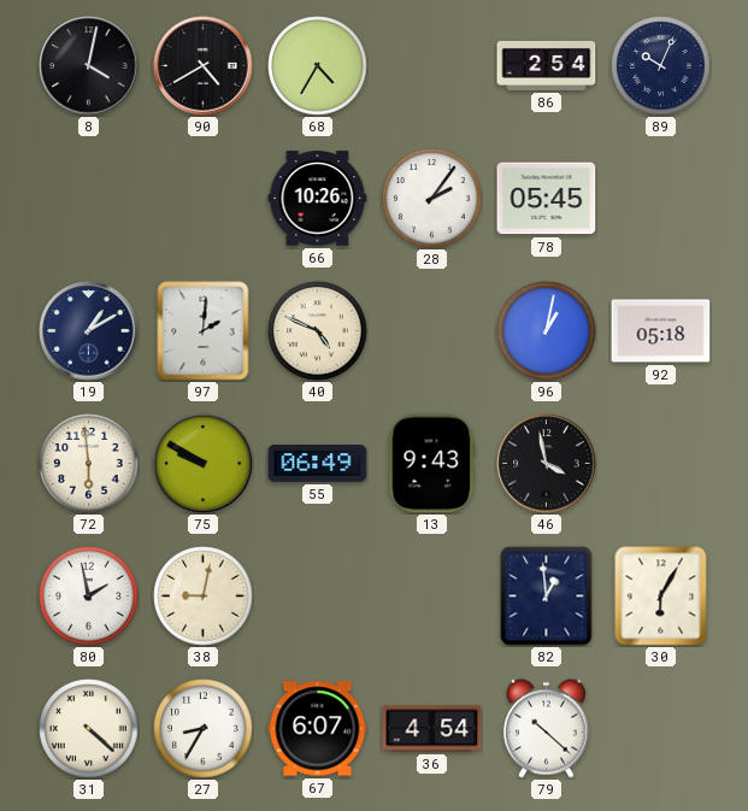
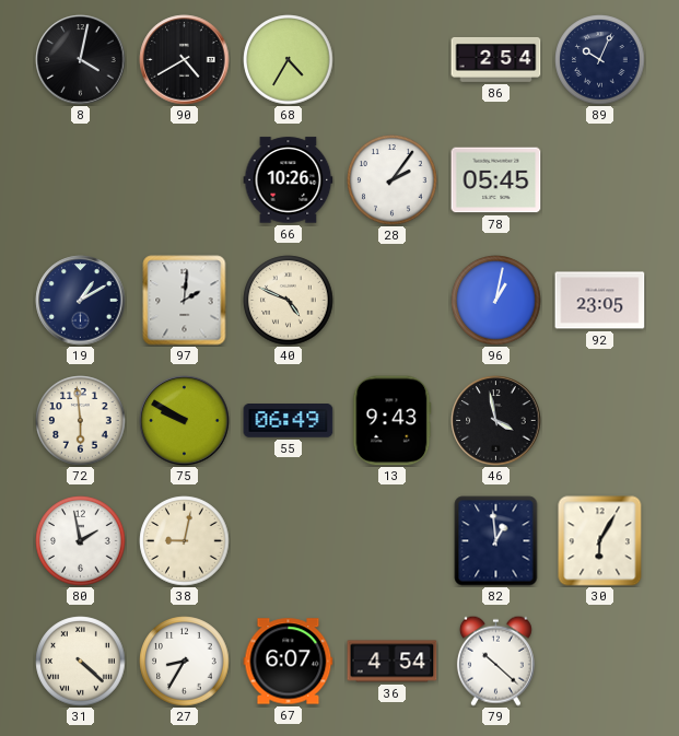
92: 05:18 -> 23:05 (600, 301)
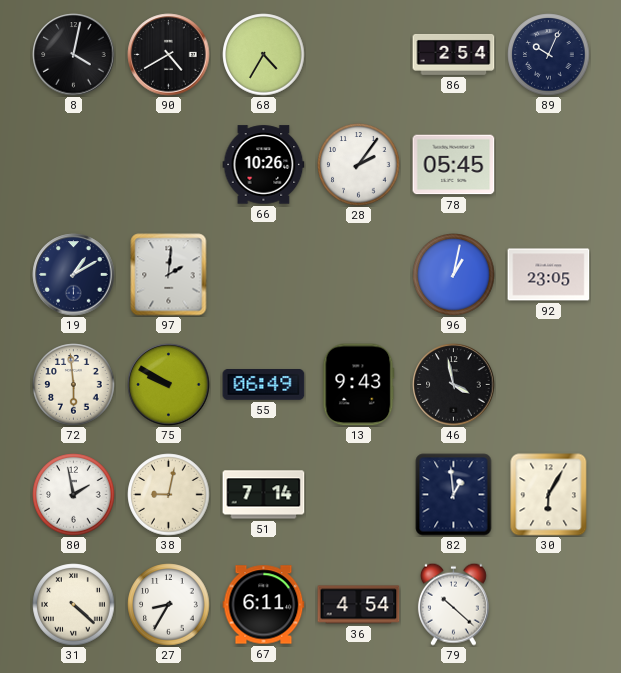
40: 4:49 -> none (289, 301)
51: none -> 7:14 (264, 495)
67: 6:07 -> 6:11 (264, 605)
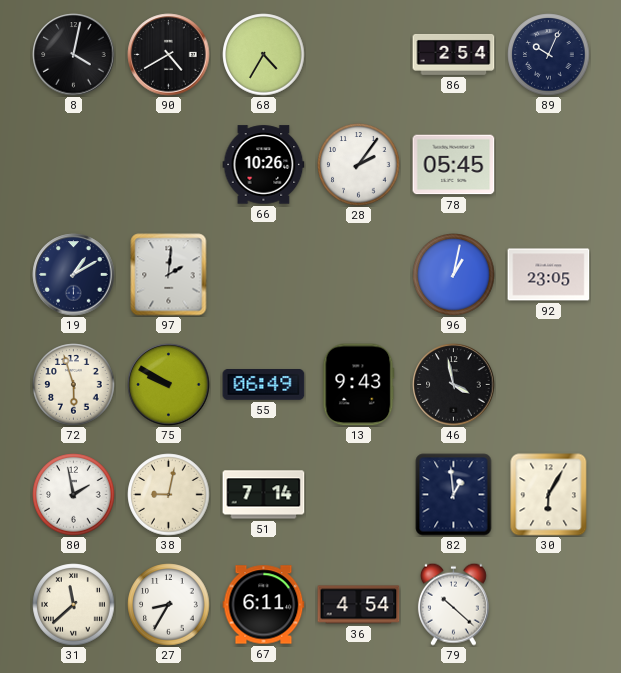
72: 5:59 -> 5:57 (74, 385)
31: 4:22 -> 11:38 (74, 605)
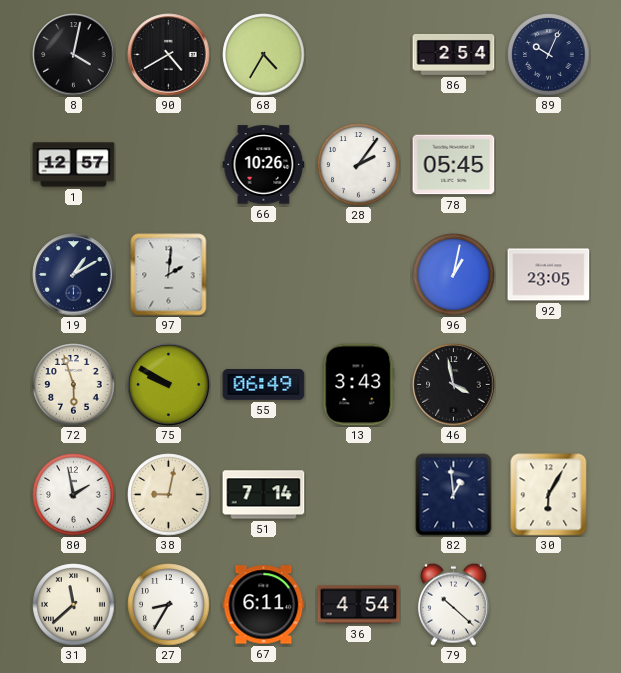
1: none -> 12:57 (74, 165)
13: 9:43 -> 3:43 (359, 385)
